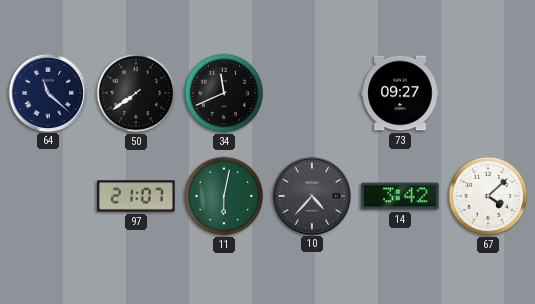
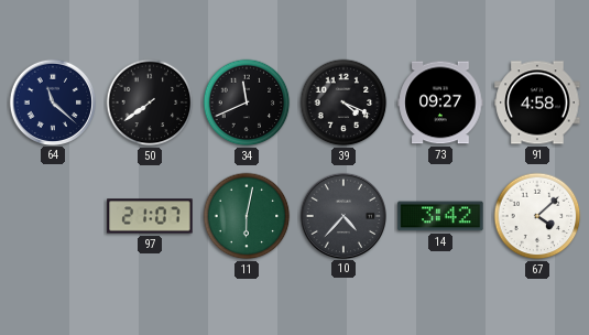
39: none -> 4:19 (343, 102)
91: none -> 4:58 (537, 102)
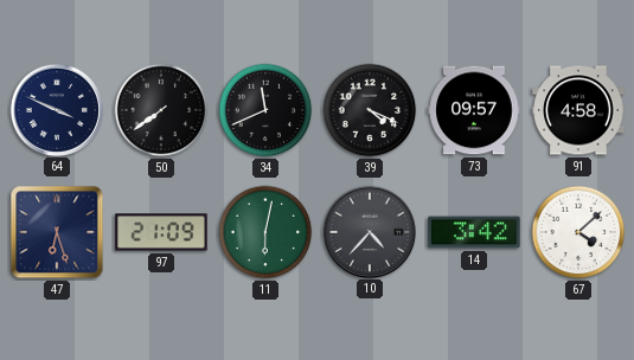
64: 11:22 -> 3:49 (56, 109)
73: 09:27 -> 09:57 (474, 110)
47: none -> 6:27 (57, 232)
97: 21:07 -> 21:09 (161, 232)
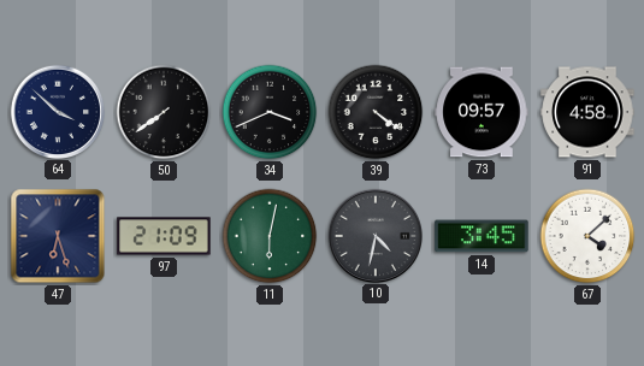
64: 3:49 -> 3:52 (57, 111)
34: 11:41 -> 3:41 (270, 112)
39: 4:19 -> 4:21 (376, 112)
10: 4:37 -> 4:32 (374, 235)
14: 3:42 -> 3:45 (481, 236)
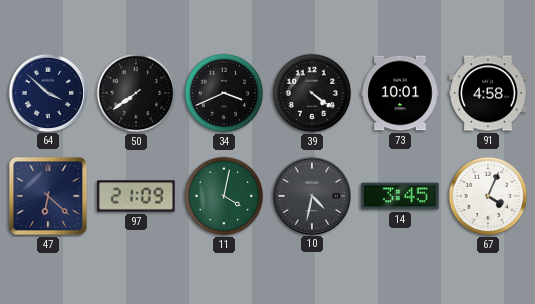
73: 09:57 -> 10:01 (400, 93)
47: 6:27 -> 6:22 (48, 196)
11: 6:02 -> 4:02 (224, 196)
67: 4:08 -> 4:04 (488, 196)
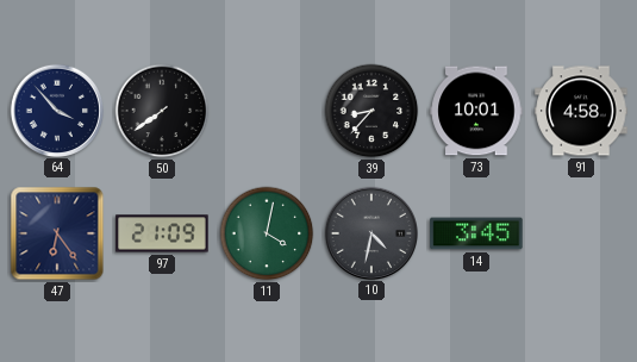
64: 3:52 -> 3:53 (56, 110)
34: 3:41 -> none (224, 93)
39: 4:21 -> 8:37 (371, 111)
47: 6:22 -> 6:24 (57, 233)
67: 4:04 -> none (488, 196)
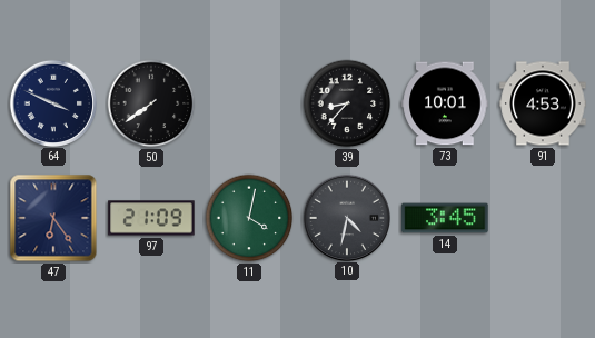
64: 3:53 -> 3:49 (52, 102)
91: 4:58 -> 4:53 (543, 103)
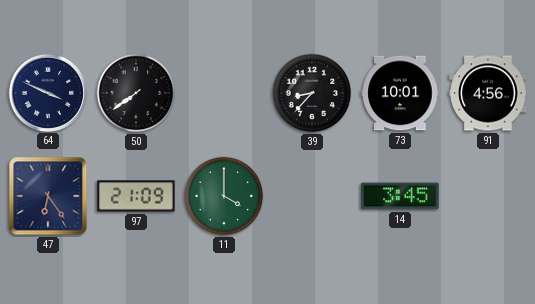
91: 4:53 -> 4:56 (488, 93)
11: 4:02 -> 4:00 (224, 196)
10: 4:32 -> none (346, 217)
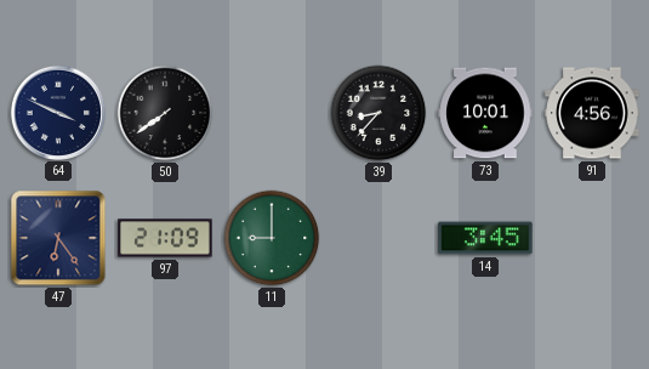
11: 4:00 -> 9:00 (272, 238)
